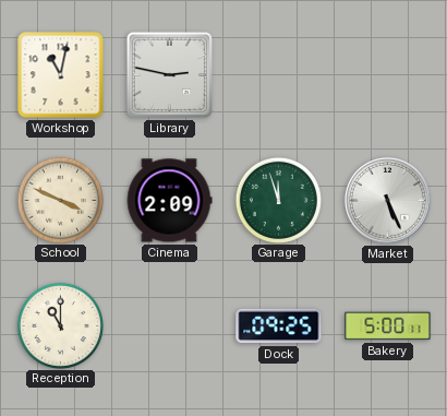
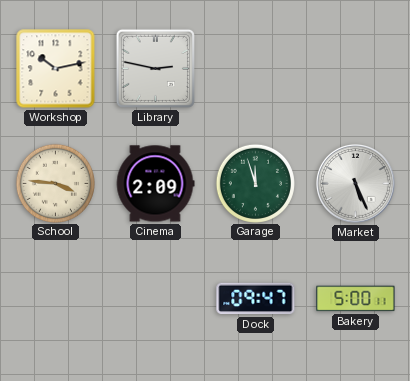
Workshop: 11:02 -> 10:13 (56, 69)
School: 3:49 -> 3:46 (55, 183)
Reception: 11:00 -> none (60, 325)
Dock: 09:25 -> 09:47 (256, 299)
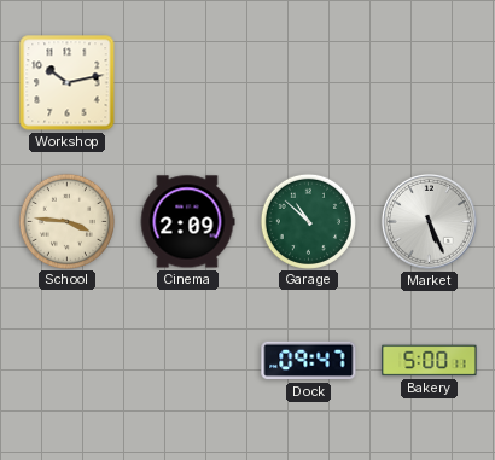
Library: 2:47 -> none (155, 68)
Garage: 11:57 -> 10:52 (308, 221)
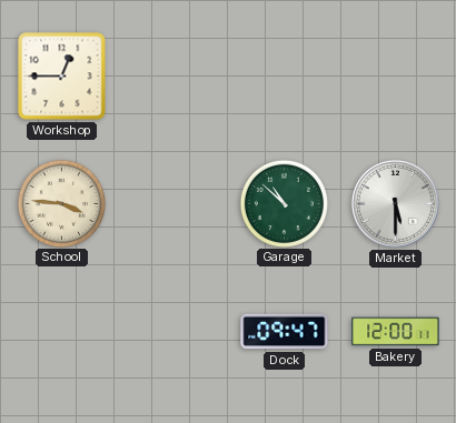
Workshop: 10:13 -> 12:45 (62, 77)
Cinema: 2:09 -> none (187, 222)
Market: 5:26 -> 5:30 (395, 203)
Bakery: 5:00 -> 12:00 (396, 332)
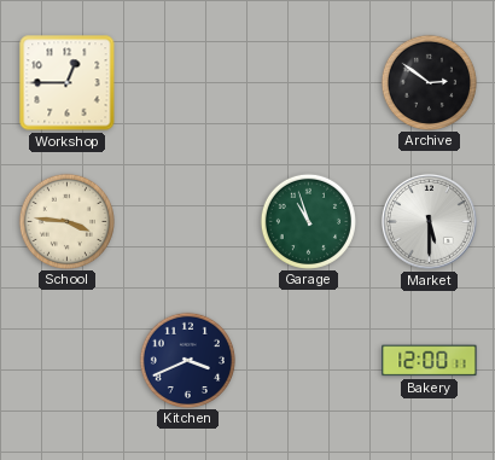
Archive: none -> 2:51 (429, 82)
Garage: 10:52 -> 10:57 (308, 221)
Kitchen: none -> 3:41 (187, 360)
Dock: 09:47 -> none (285, 332)
